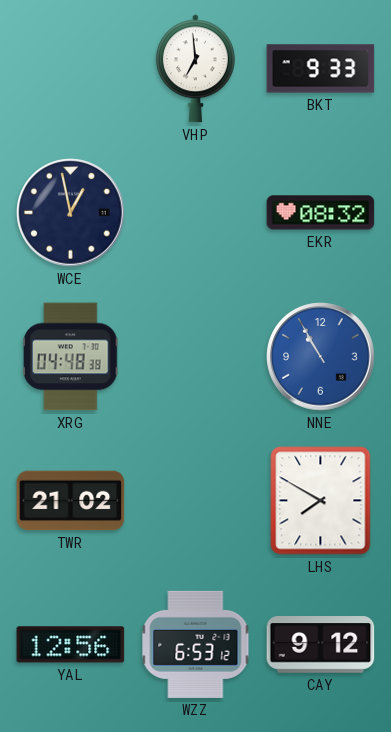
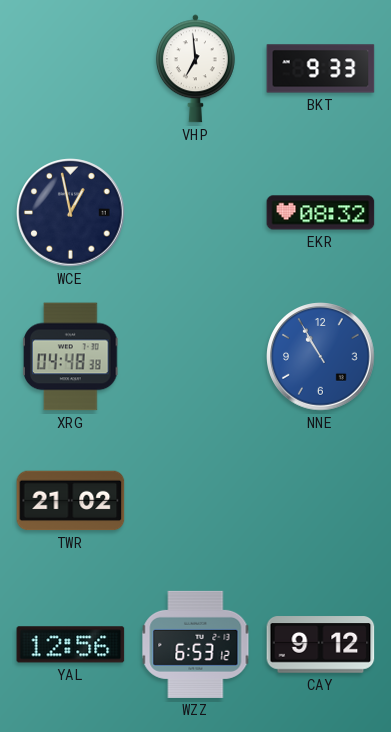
LHS: 7:50 -> none (321, 501)
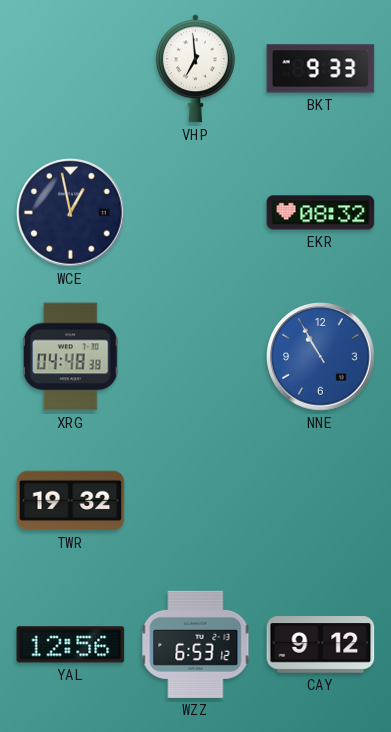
TWR: 21:02 -> 19:32 (71, 501)
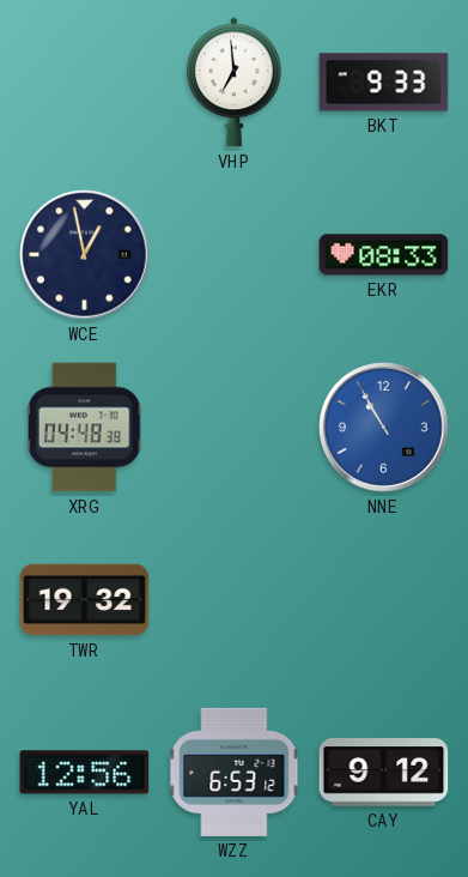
EKR: 08:32 -> 08:33 (384, 255)
